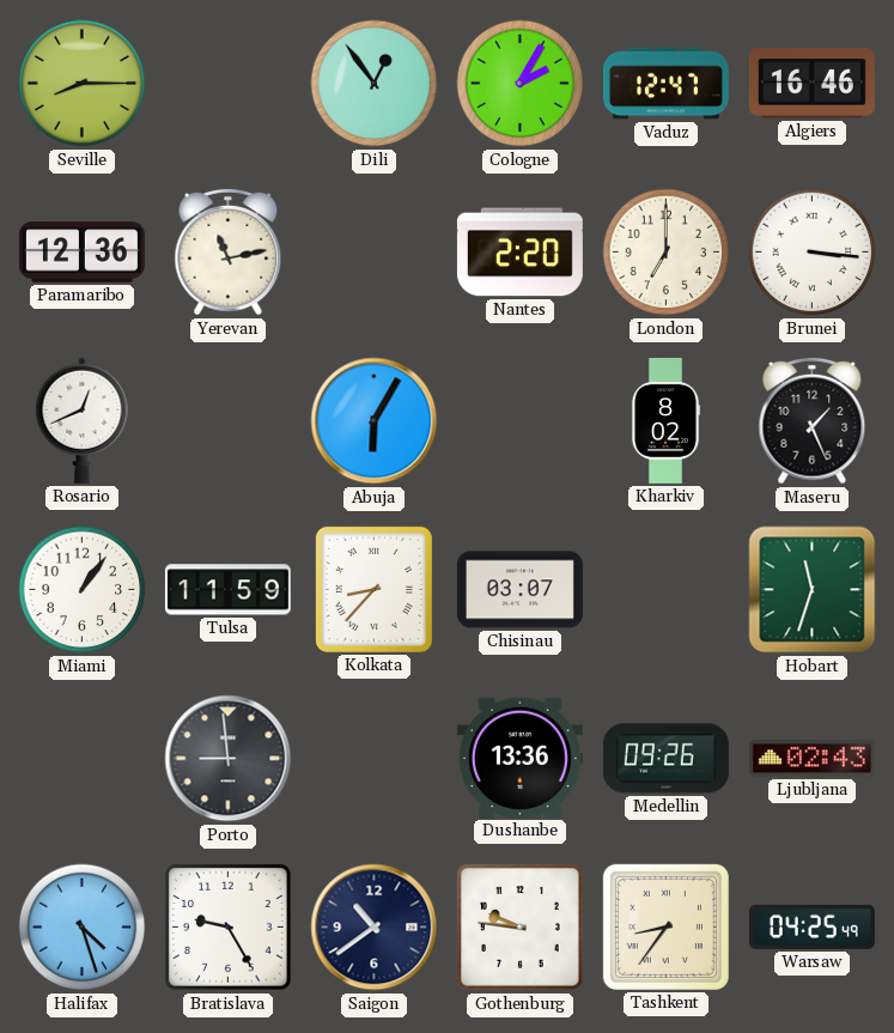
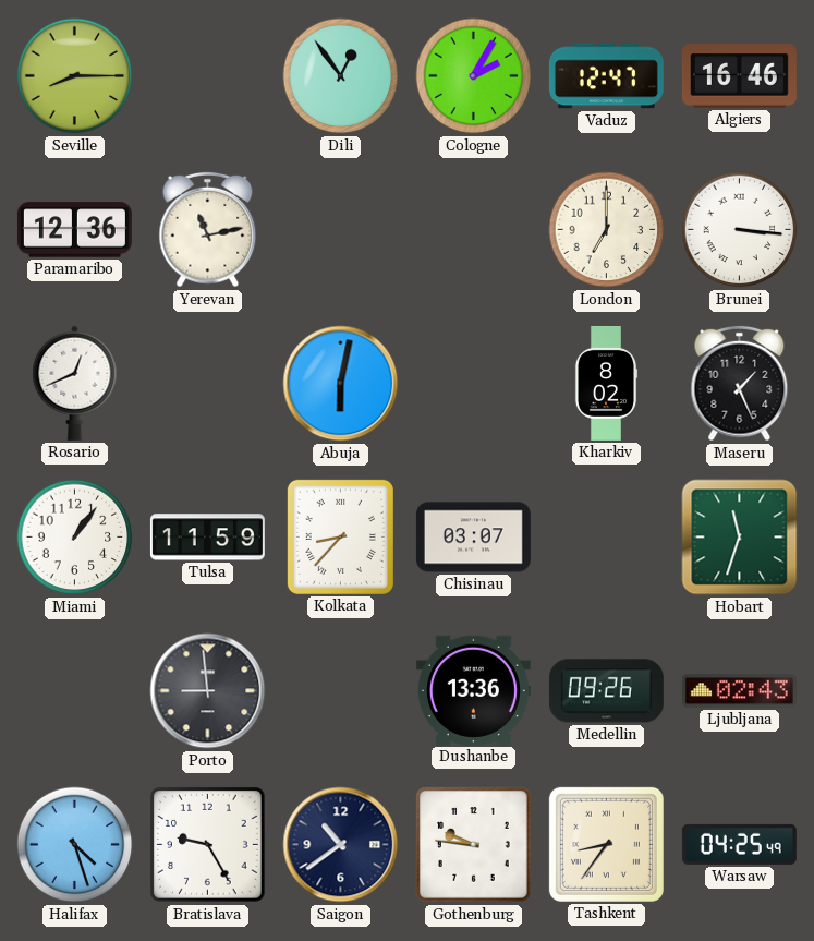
Nantes: 2:20 -> none (519, 253)
Abuja: 6:05 -> 6:02 (341, 384)
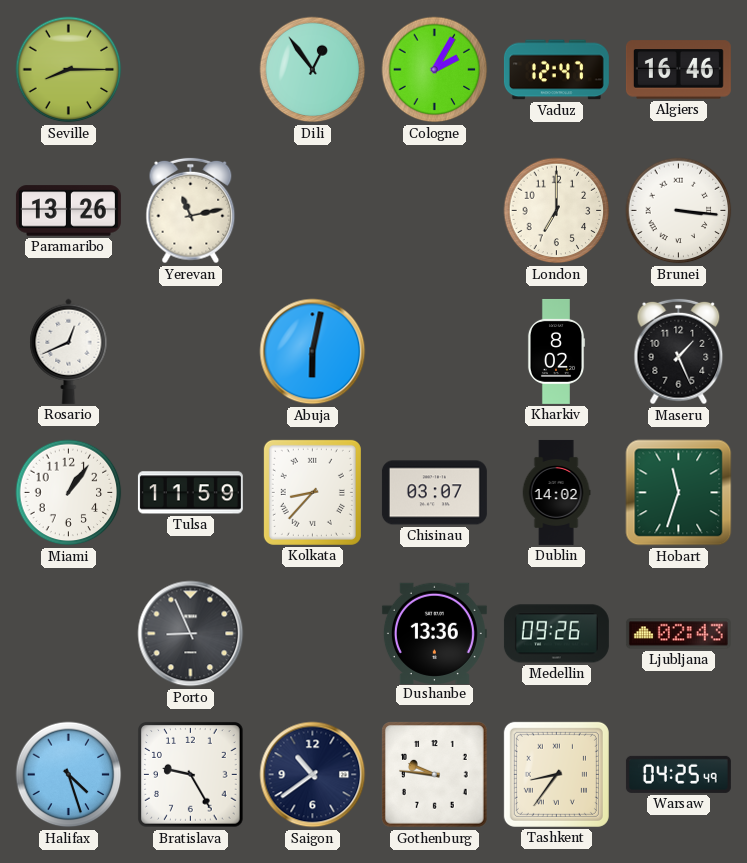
Paramaribo: 12:36 -> 13:26 (68, 211)
Dublin: none -> 14:02 (556, 492)
Porto: 8:59 -> 8:56 (191, 634)
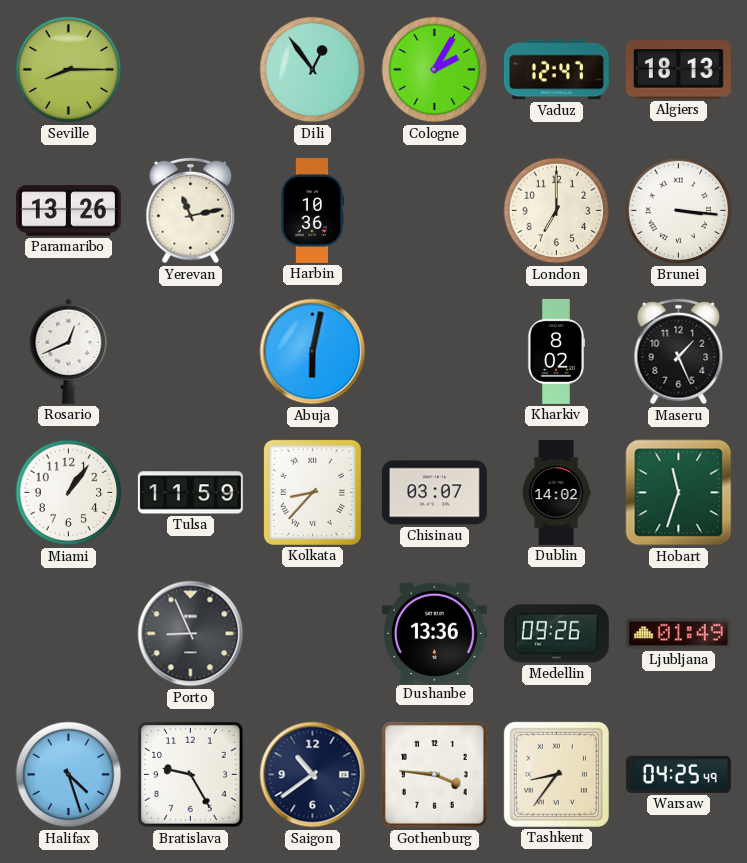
Algiers: 16:46 -> 18:13 (678, 70)
Harbin: none -> 10:36 (312, 210)
Ljubljana: 02:43 -> 01:49 (678, 634)
Gothenburg: 9:46 -> 3:46 (435, 775)
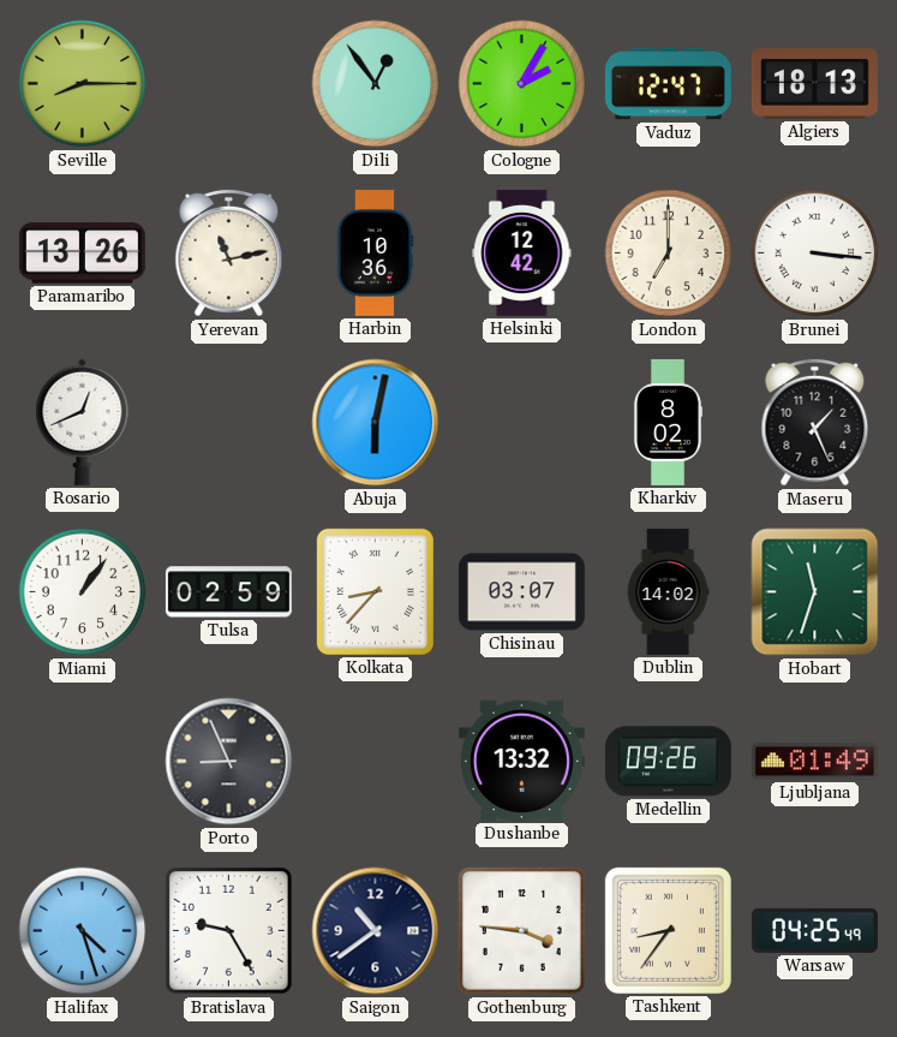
Helsinki: none -> 12:42 (522, 252)
Tulsa: 11:59 -> 02:59 (228, 592)
Dushanbe: 13:36 -> 13:32 (521, 761)
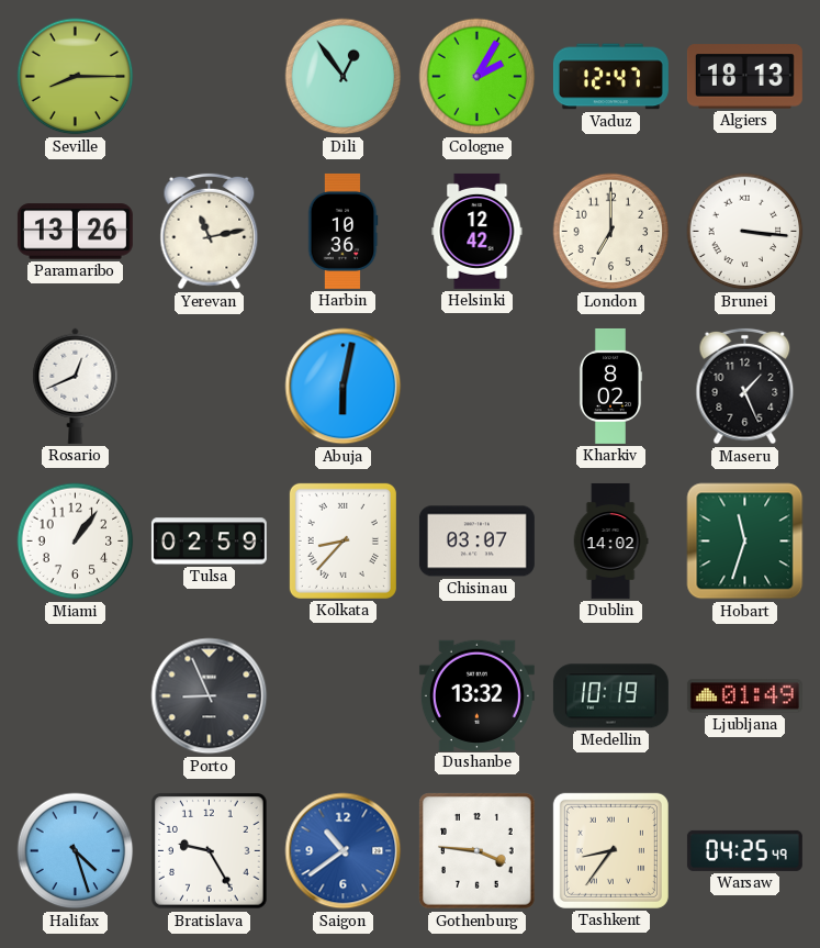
Medellin: 09:26 -> 10:19 (610, 696)
Saigon dial: navy -> blue (344, 851)
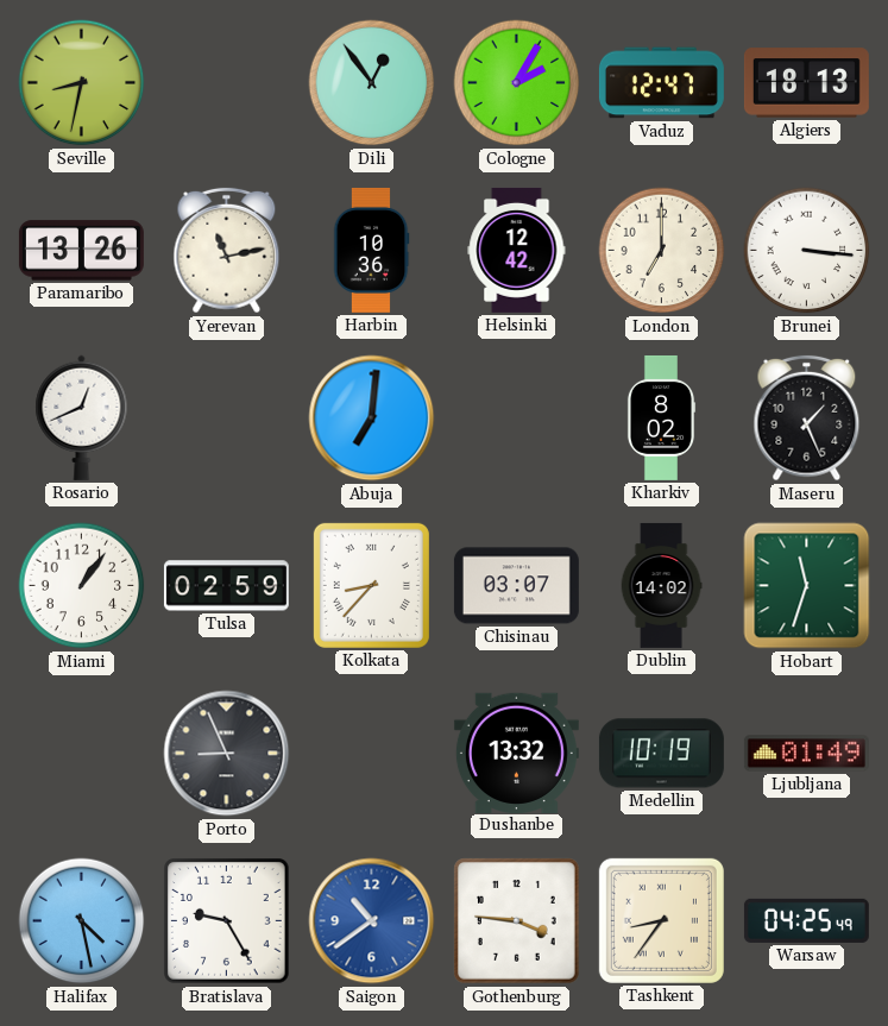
Seville: 8:15 -> 8:32 (82, 83)
Abuja: 6:02 -> 7:01 (372, 418)
Halifax: 4:27 -> 4:28 (82, 921)
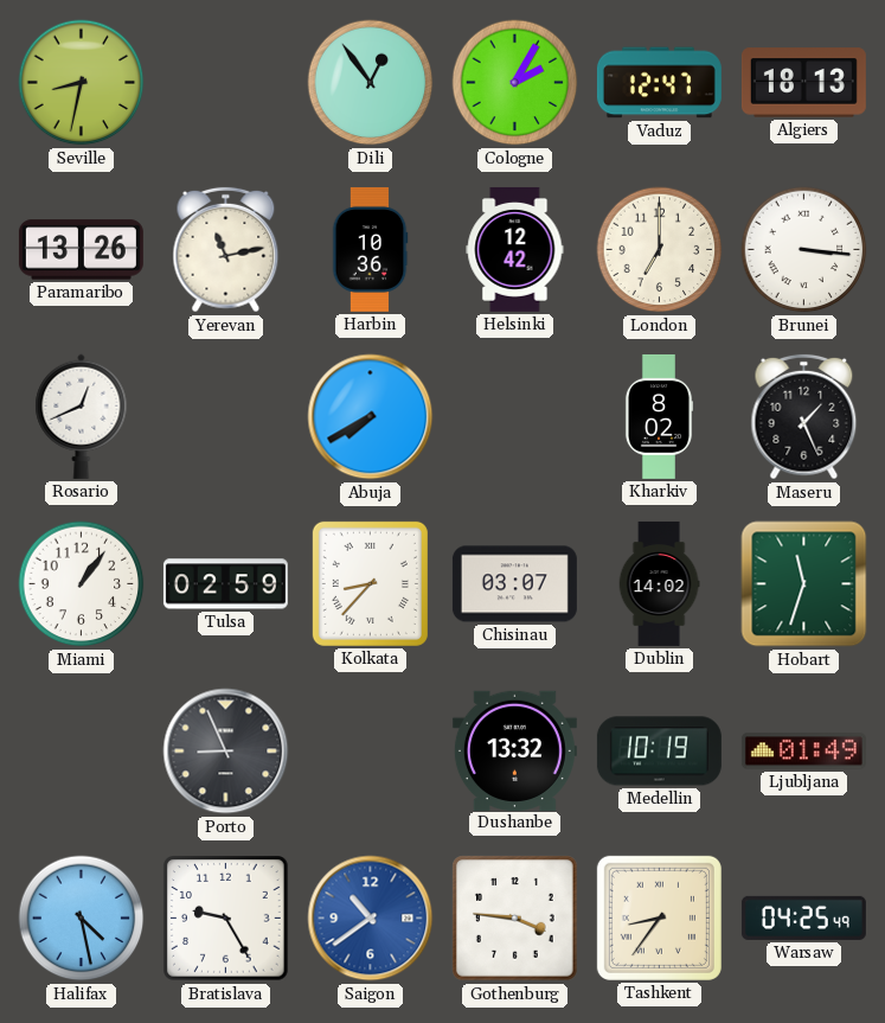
Abuja: 7:01 -> 7:40 (371, 417)
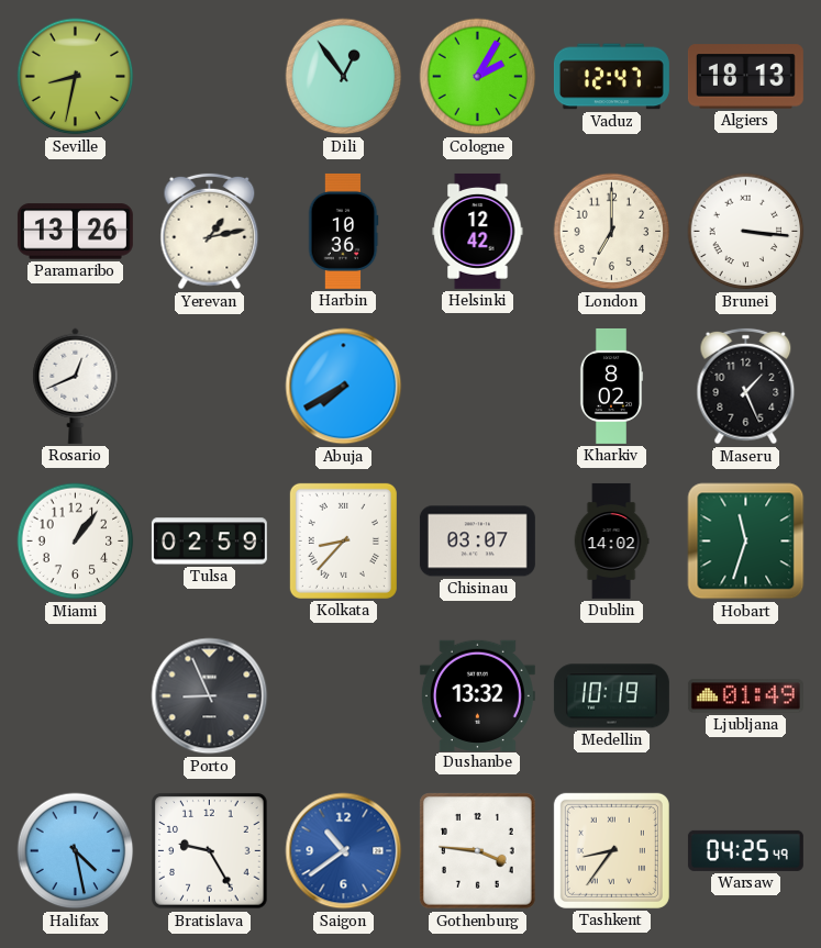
Yerevan: 11:13 -> 1:13 (210, 232)
